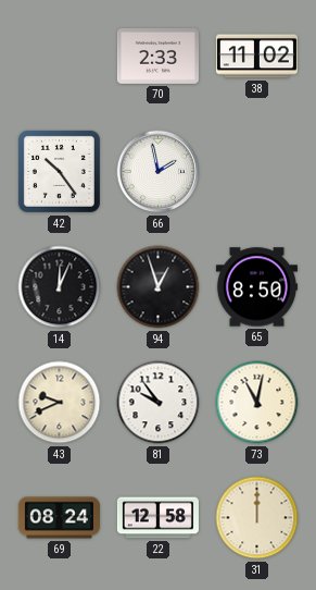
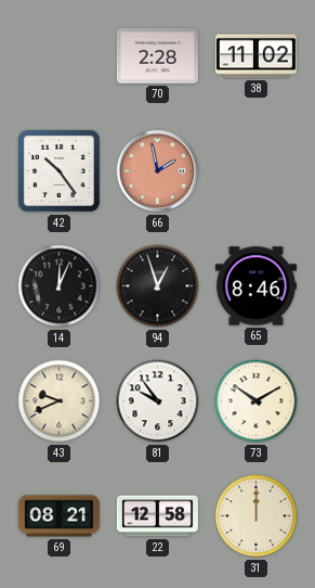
70: 2:33 -> 2:28 (157, 55)
66 dial: white -> salmon (158, 171)
65: 8:50 -> 8:46 (255, 286)
73: 11:02 -> 10:10 (257, 401)
69: 08:24 -> 08:21 (58, 516)
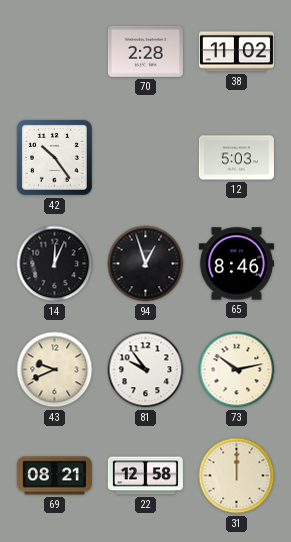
66: 1:58 -> none (158, 171)
12: none -> 5:03 (236, 158)
73: 10:10 -> 10:13 (237, 370)
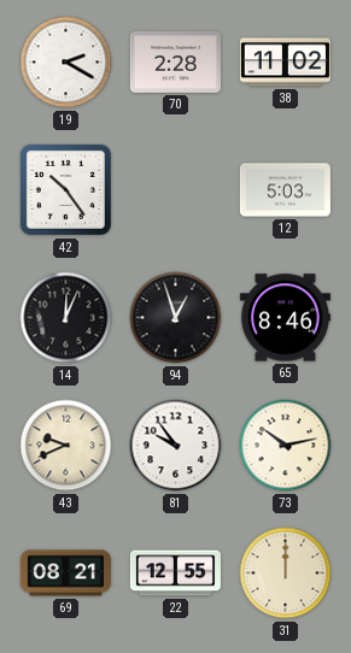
19: none -> 2:20 (66, 63)
22: 12:58 -> 12:55 (175, 573)
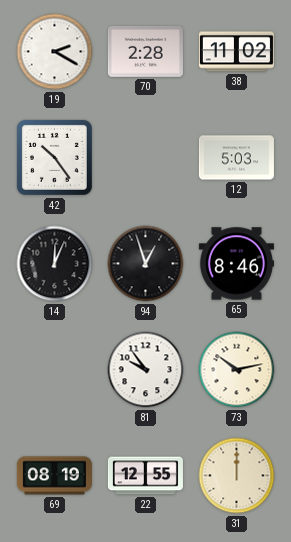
43: 9:41 -> none (66, 446)
69: 08:21 -> 08:19 (54, 476)
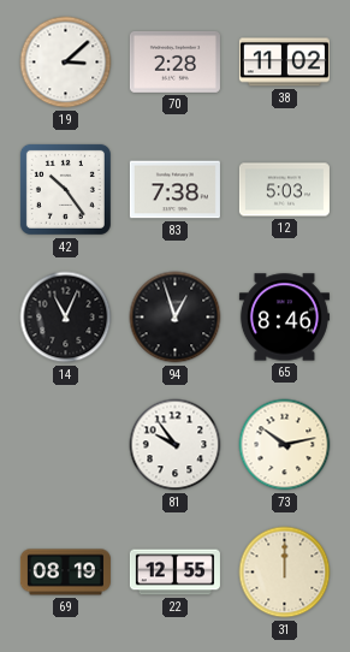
19: 2:20 -> 3:08 (66, 63)
83: none -> 7:38 (174, 190)
14: 12:04 -> 11:04 (66, 318)
